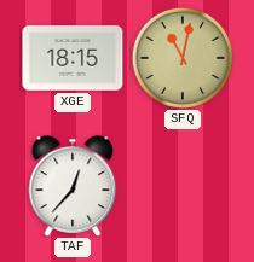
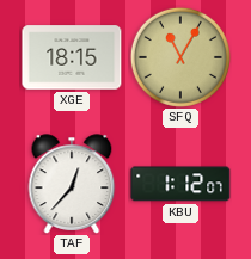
SFQ: 11:02 -> 11:05 (180, 57)
KBU: none -> 1:12 (180, 184)
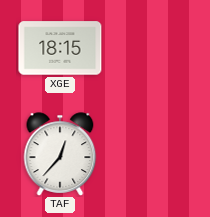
SFQ: 11:05 -> none (180, 57)
KBU: 1:12 -> none (180, 184)
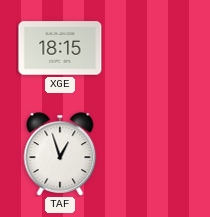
TAF: 12:37 -> 12:57 (60, 154)
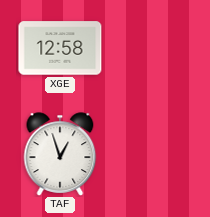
XGE: 18:15 -> 12:58 (60, 48)
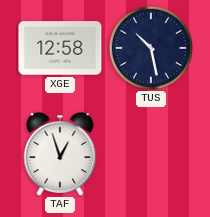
TUS: none -> 10:28 (151, 48)
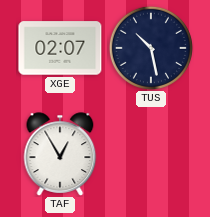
XGE: 12:58 -> 02:07 (60, 48)
TAF: 12:57 -> 12:55 (60, 154)
